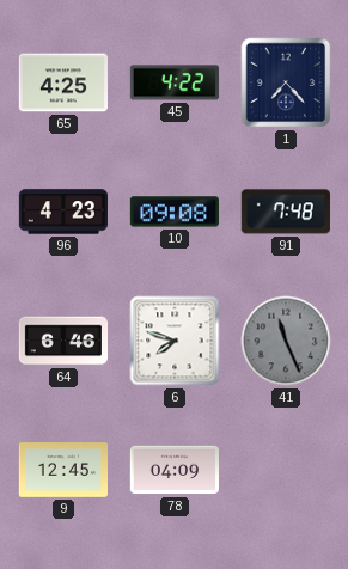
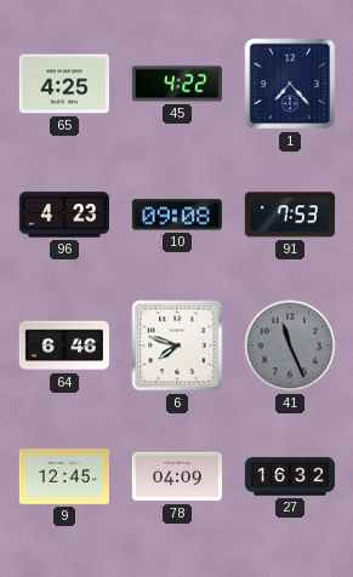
91: 7:48 -> 7:53 (290, 215)
27: none -> 16:32 (289, 476)
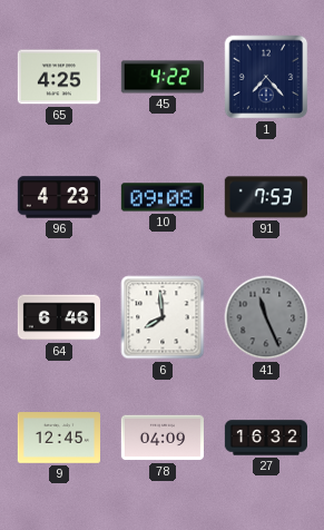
6: 7:48 -> 7:59 (163, 317)
